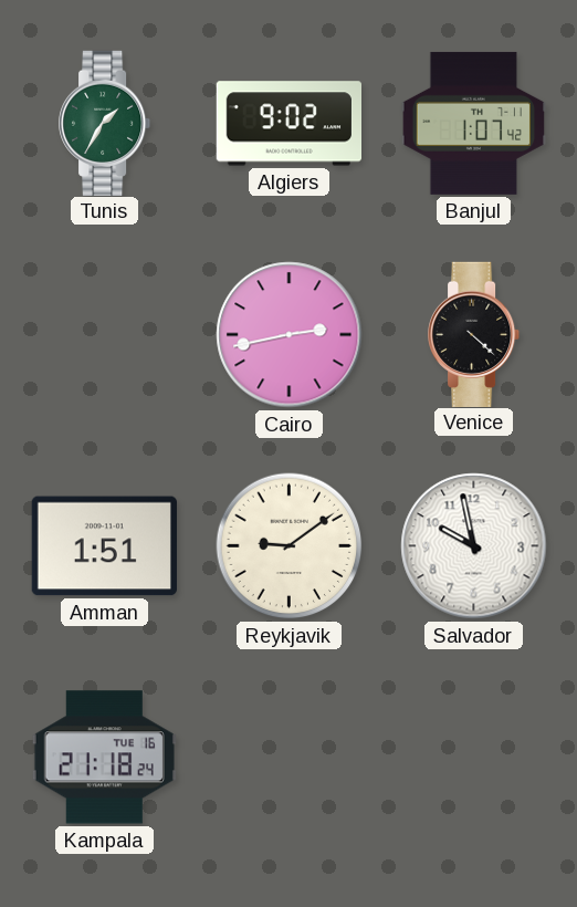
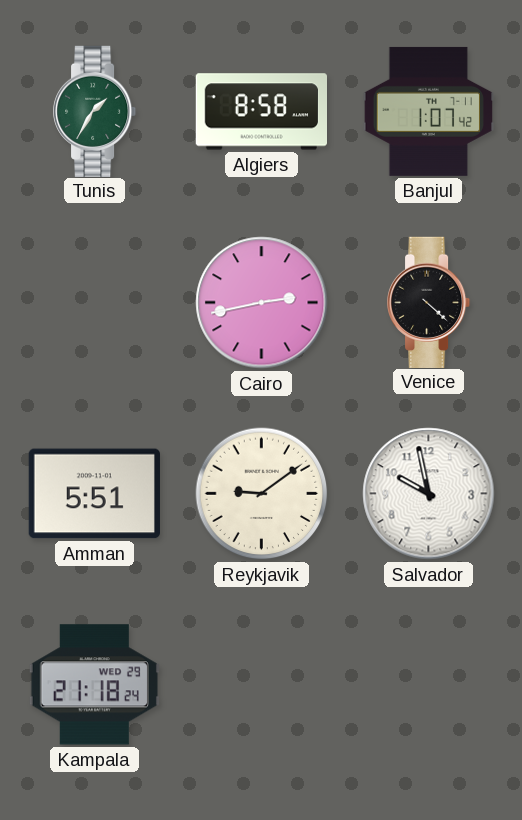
Algiers: 9:02 -> 8:58 (261, 112)
Amman: 1:51 -> 5:51 (94, 494)
Kampala date: TUE 16 -> WED 29 (94, 685)
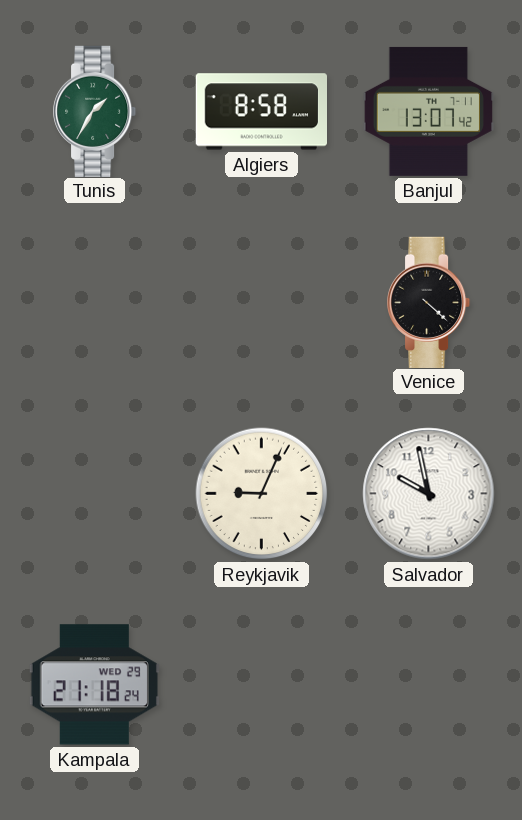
Banjul: 1:07 -> 13:07 (428, 111)
Cairo: 2:43 -> none (262, 303)
Amman: 5:51 -> none (94, 494)
Reykjavik: 9:09 -> 9:04 (262, 494)
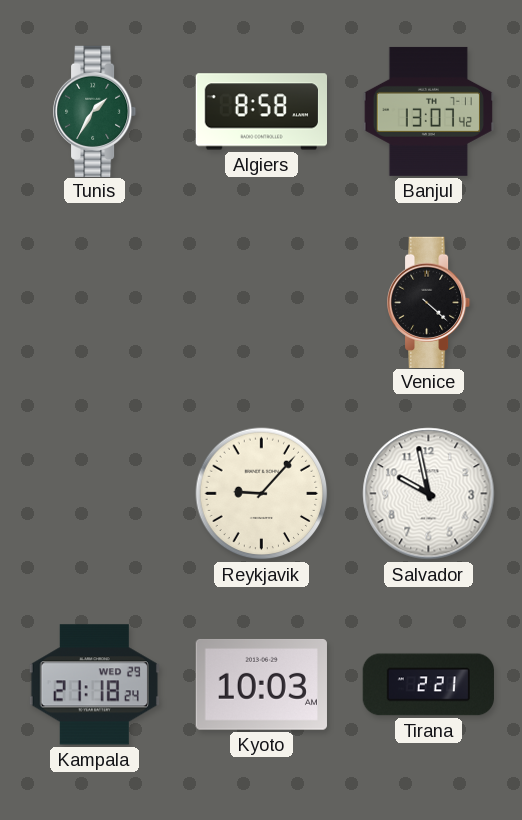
Reykjavik: 9:04 -> 9:07 (262, 494)
Kyoto: none -> 10:03 (261, 684)
Tirana: none -> 2:21 (428, 685)
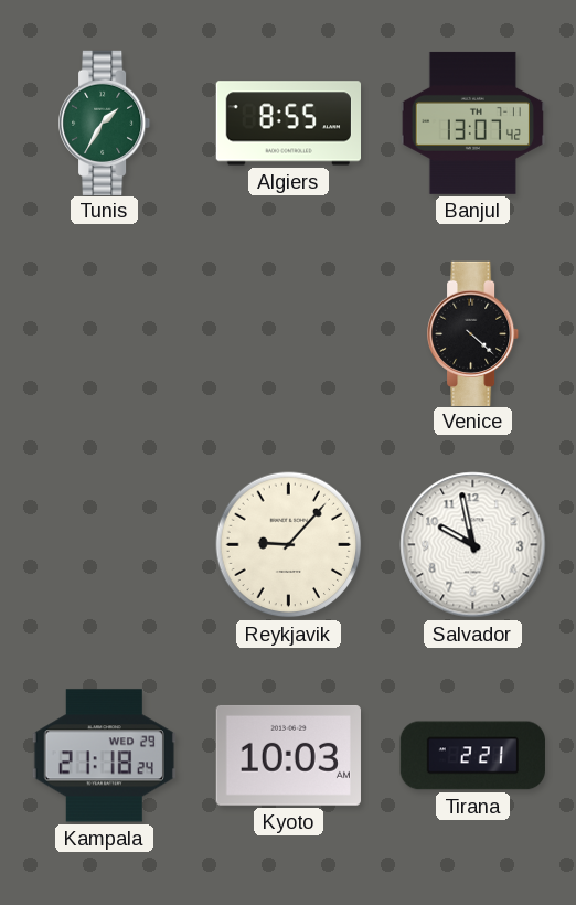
Algiers: 8:58 -> 8:55 (288, 124)
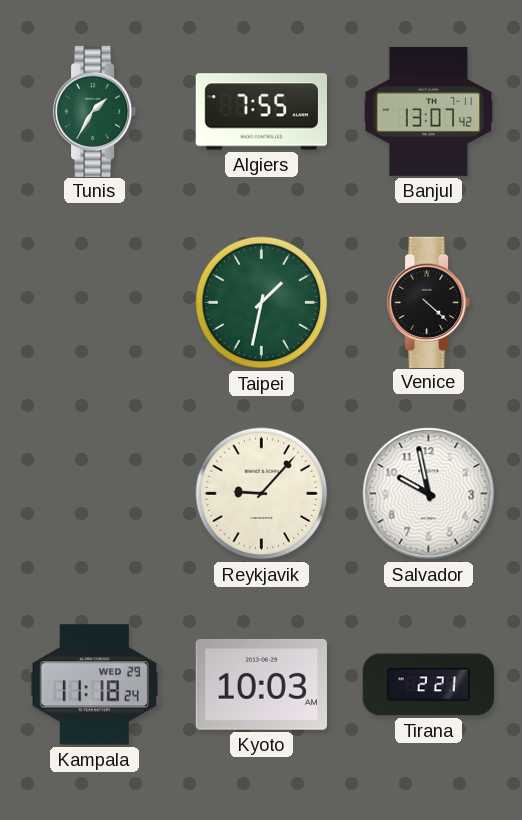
Algiers: 8:55 -> 7:55 (261, 112)
Taipei: none -> 1:32 (262, 303)
Kampala: 21:18 -> 11:18 (94, 685)
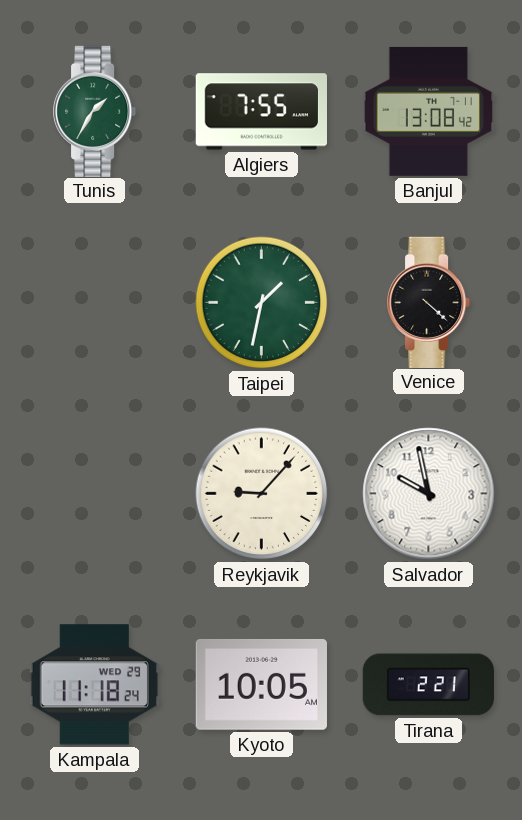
Banjul: 13:07 -> 13:08 (428, 111)
Kyoto: 10:03 -> 10:05 (261, 684)
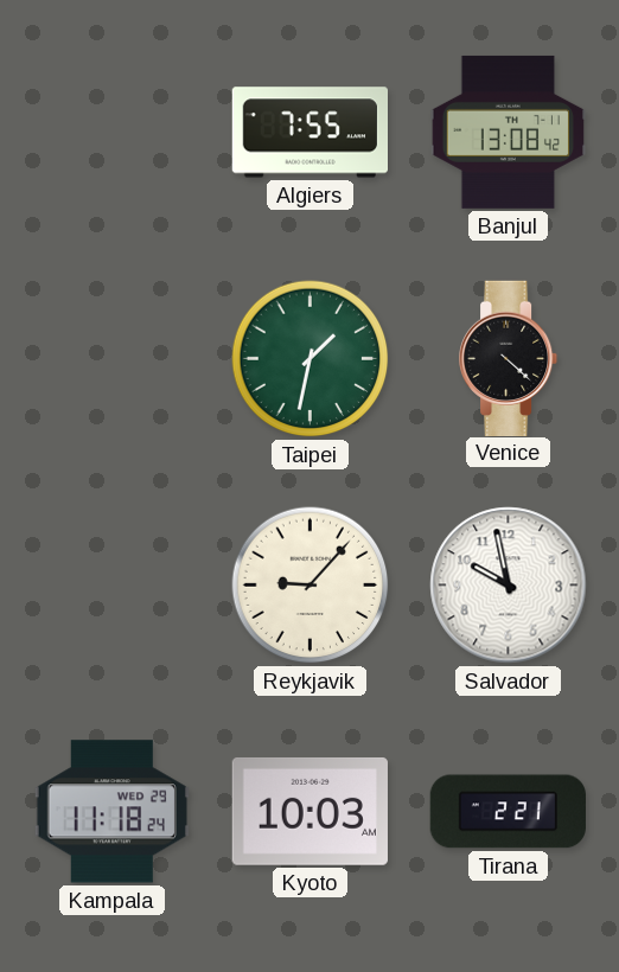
Tunis: 1:35 -> none (96, 111)
Kyoto: 10:05 -> 10:03 (309, 811)
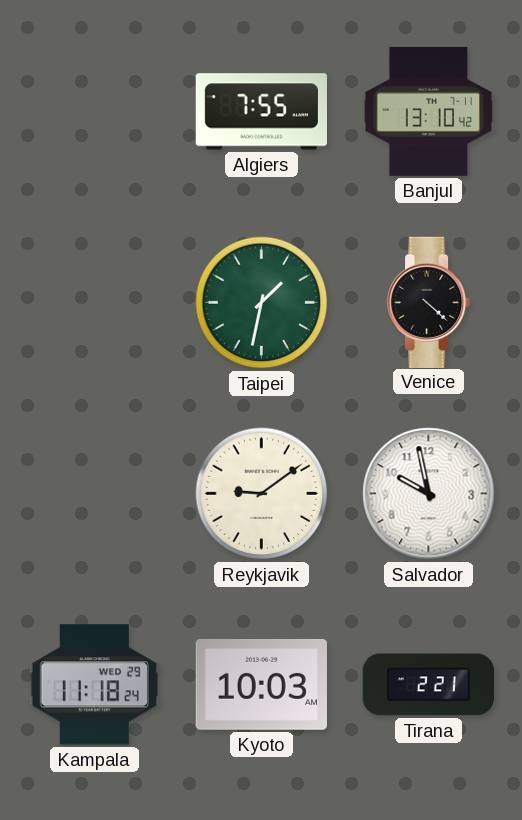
Banjul: 13:08 -> 13:10 (428, 111)
Reykjavik: 9:07 -> 9:09 (262, 494)
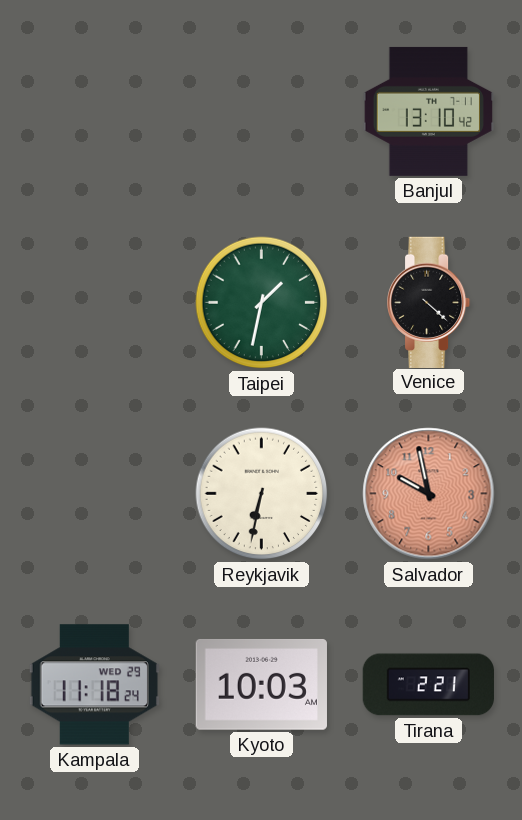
Algiers: 7:55 -> none (261, 112)
Reykjavik: 9:09 -> 6:32 (262, 494)
Salvador dial: white -> salmon (429, 494)
